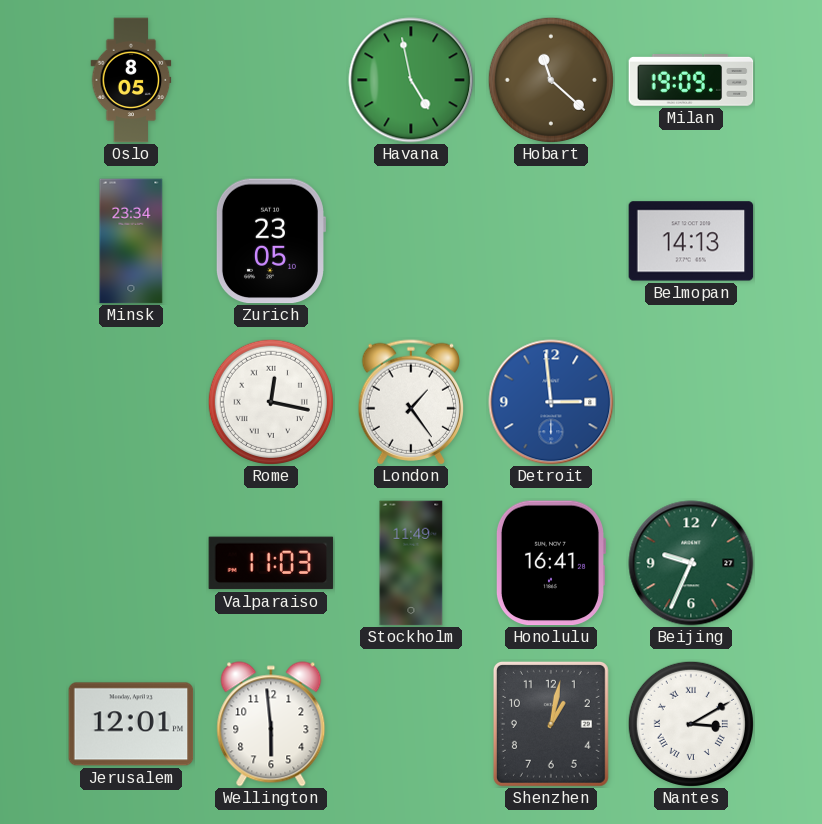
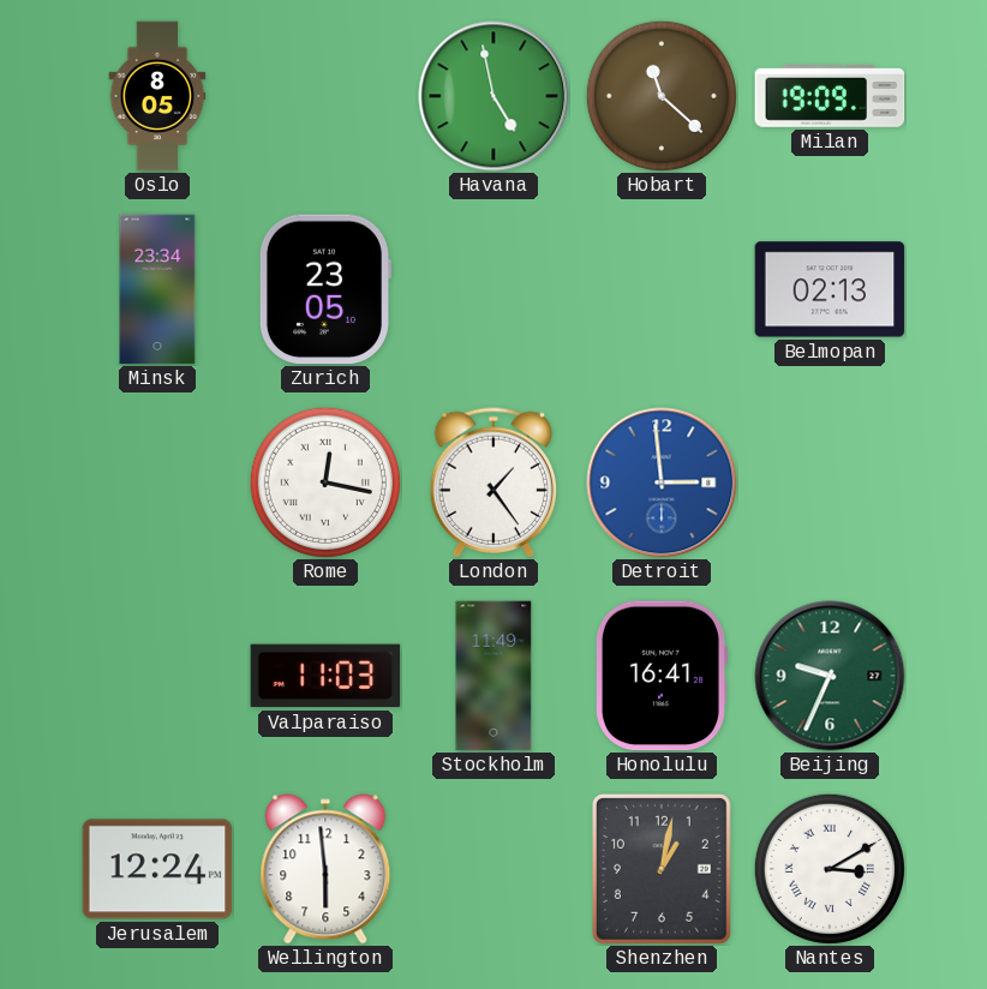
Belmopan: 14:13 -> 02:13 (830, 289)
Jerusalem: 12:01 -> 12:24 (157, 869)
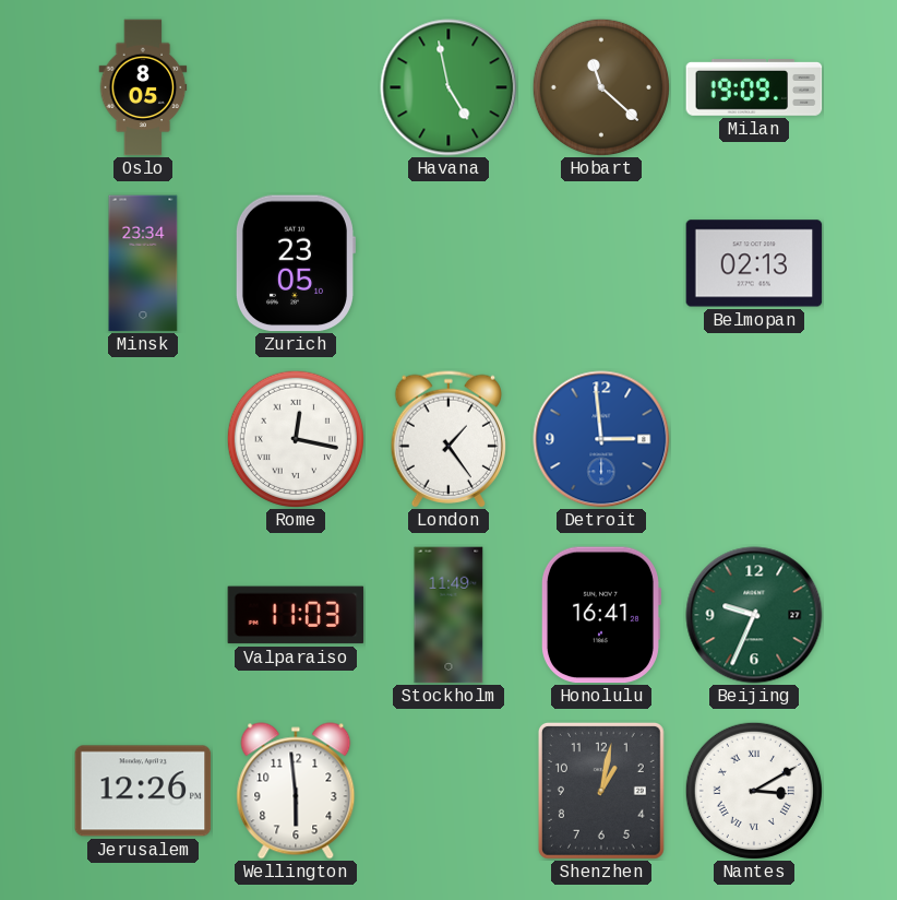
Jerusalem: 12:24 -> 12:26 (143, 791)
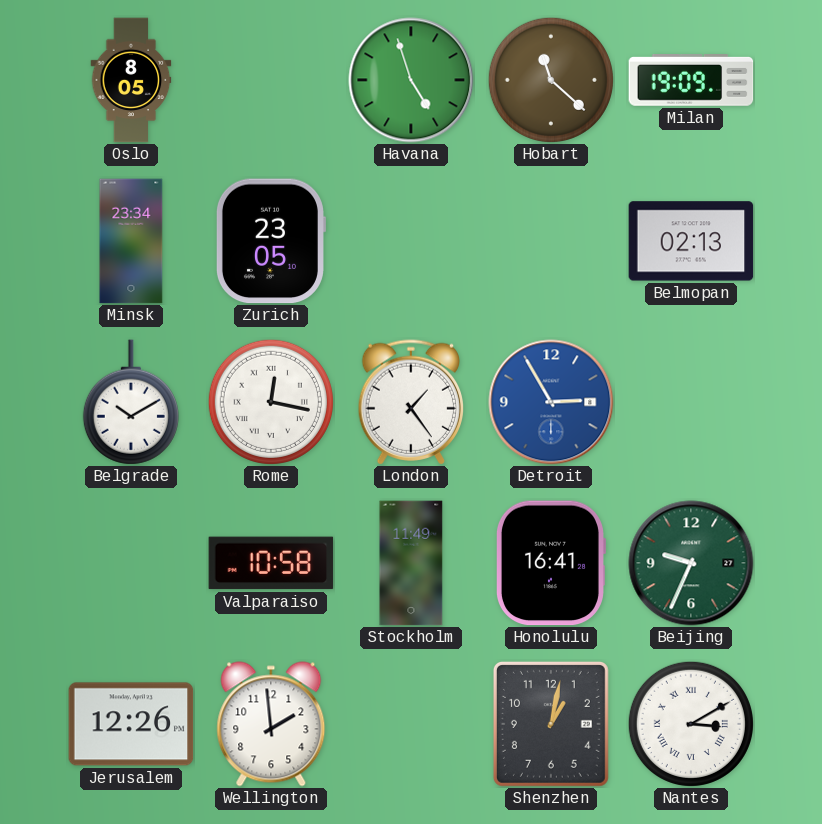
Havana: 4:58 -> 4:57 (411, 80)
Belgrade: none -> 10:10 (131, 402)
Detroit: 2:59 -> 2:55 (551, 402)
Valparaiso: 11:03 -> 10:58 (271, 563)
Wellington: 5:59 -> 1:59 (271, 724)
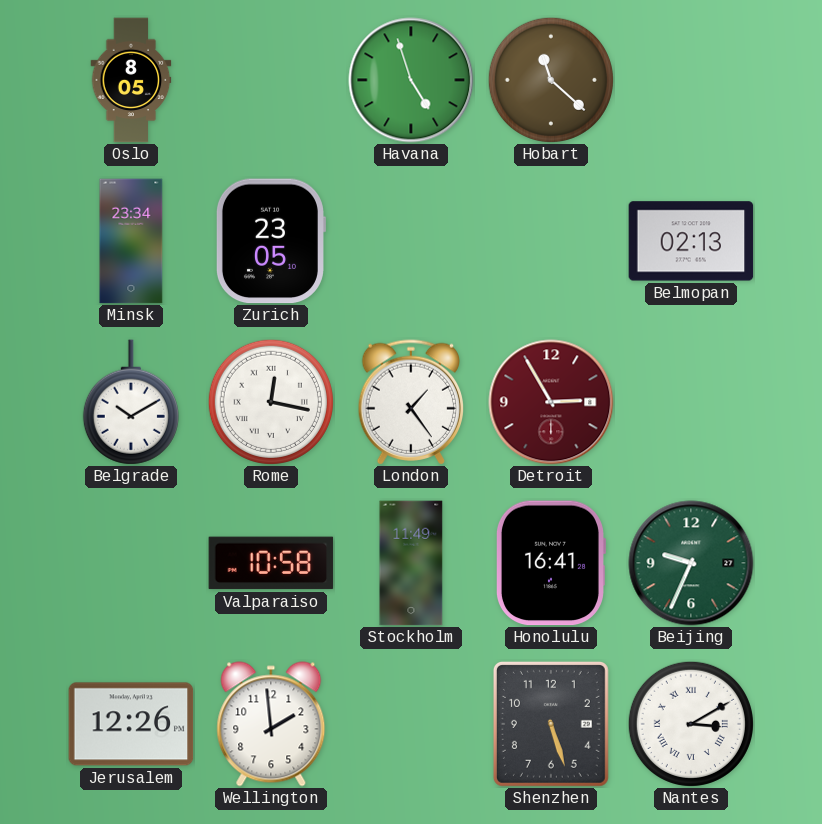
Milan: 19:09 -> none (691, 81)
Detroit dial: blue -> burgundy (551, 402)
Shenzhen: 1:02 -> 5:27 (551, 724)
